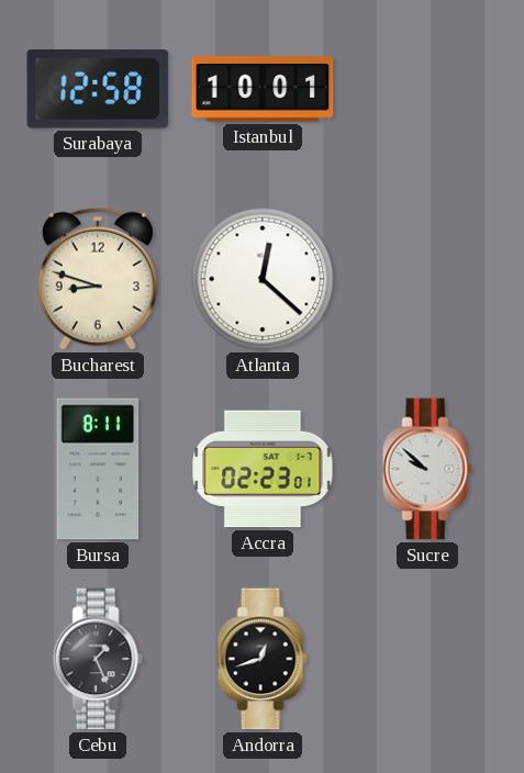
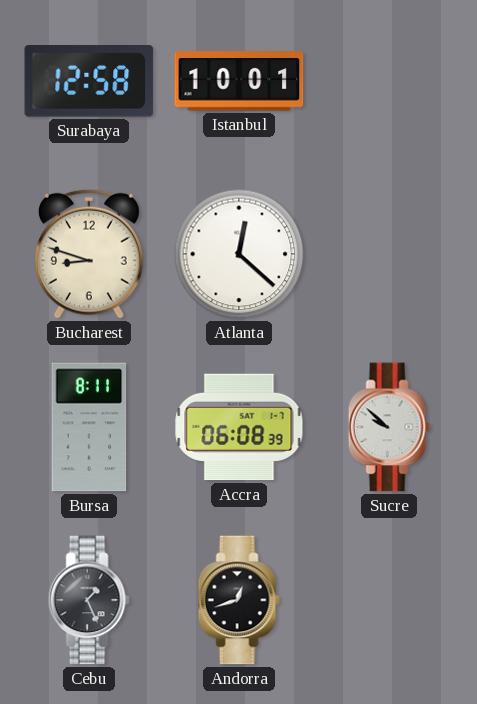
Accra: 02:23 -> 06:08 (239, 427)
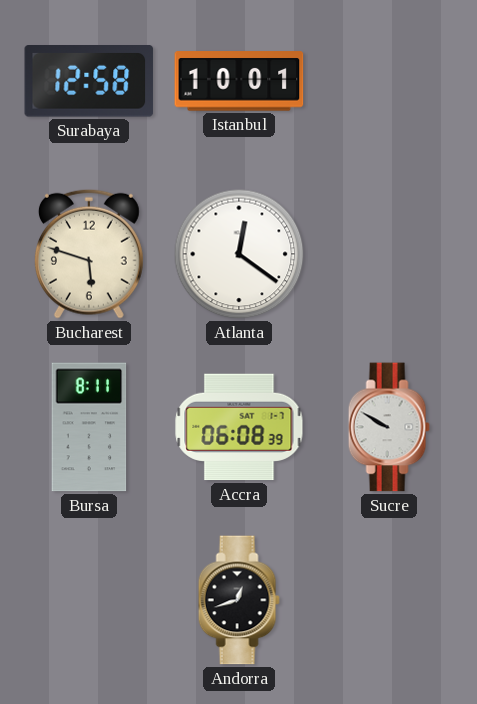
Bucharest: 8:48 -> 5:48 (89, 254)
Atlanta: 12:22 -> 12:21 (239, 254)
Sucre: 9:52 -> 9:50 (389, 427)
Cebu: 1:26 -> none (89, 600)
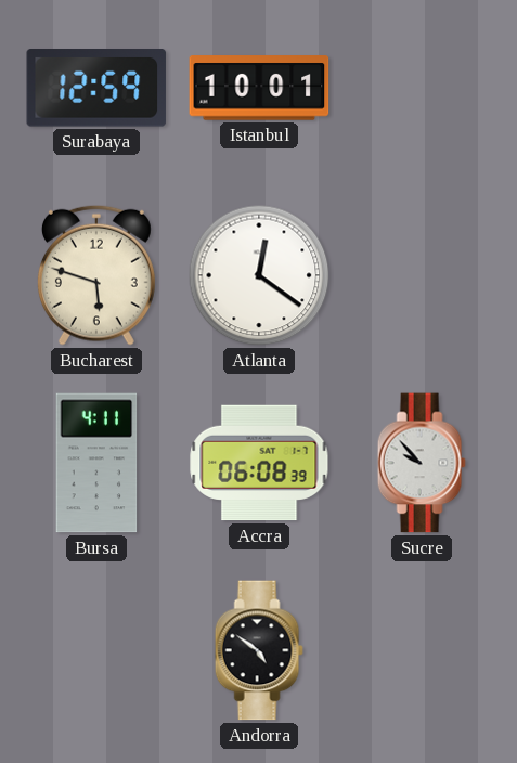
Surabaya: 12:58 -> 12:59 (96, 89)
Bursa: 8:11 -> 4:11 (96, 463)
Sucre: 9:50 -> 9:53 (422, 463)
Andorra: 12:42 -> 4:51 (259, 650)
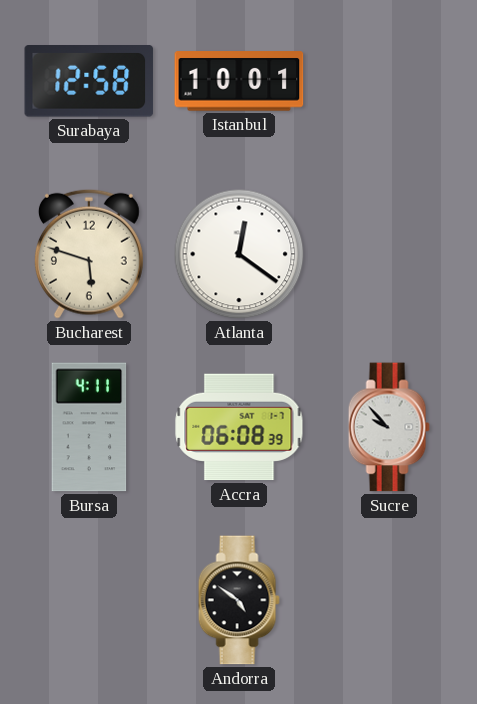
Surabaya: 12:59 -> 12:58 (89, 82)
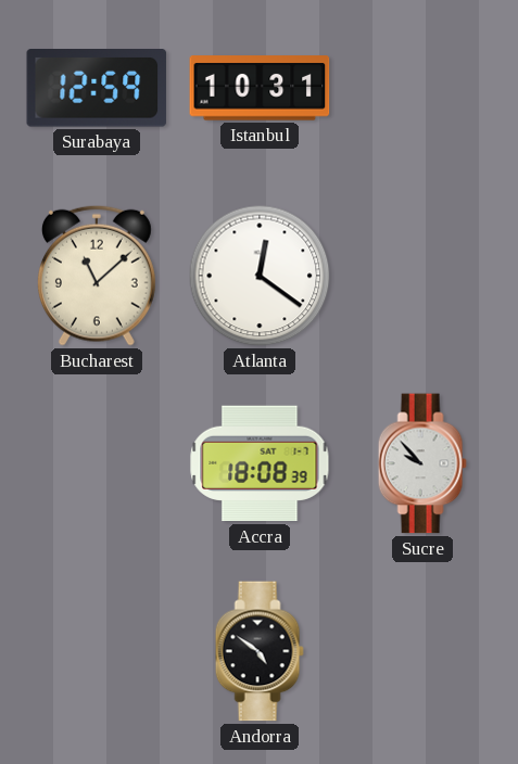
Surabaya: 12:58 -> 12:59 (97, 89)
Istanbul: 10:01 -> 10:31 (260, 88)
Bucharest: 5:48 -> 11:08 (97, 276)
Bursa: 4:11 -> none (89, 427)
Accra: 06:08 -> 18:08 (260, 463)
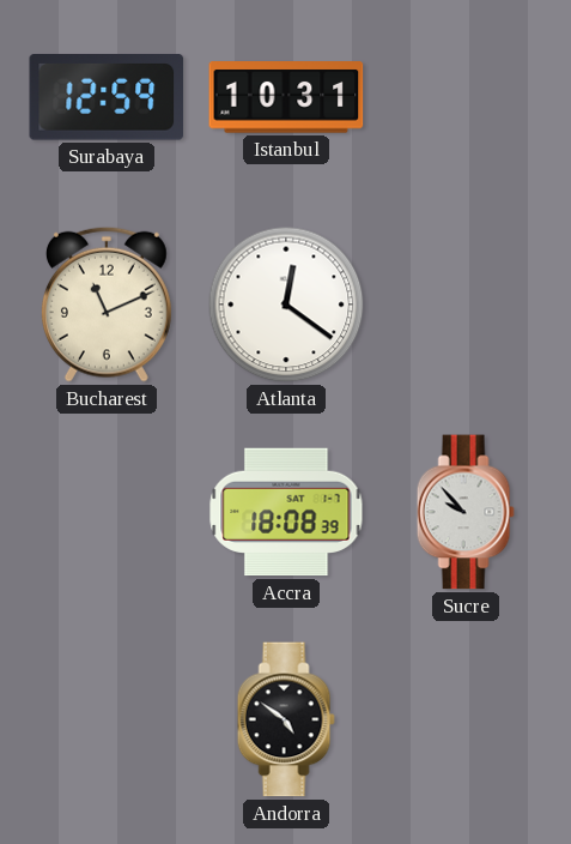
Bucharest: 11:08 -> 11:11 (107, 305)
